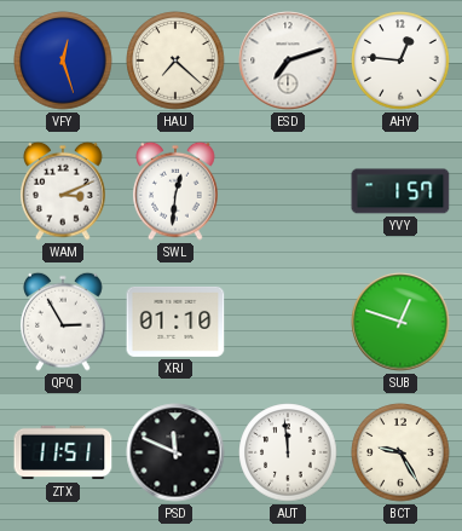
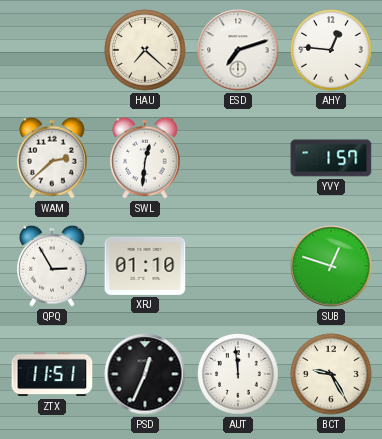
VFY: 12:27 -> none (63, 60)
WAM: 3:11 -> 2:38 (52, 158)
PSD: 11:49 -> 12:34 (145, 374)
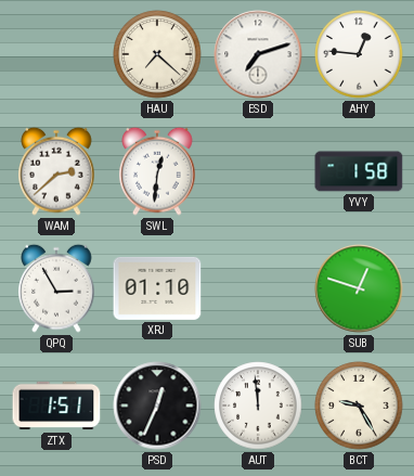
YVY: 1:57 -> 1:58 (359, 171)
ZTX: 11:51 -> 1:51 (56, 406)
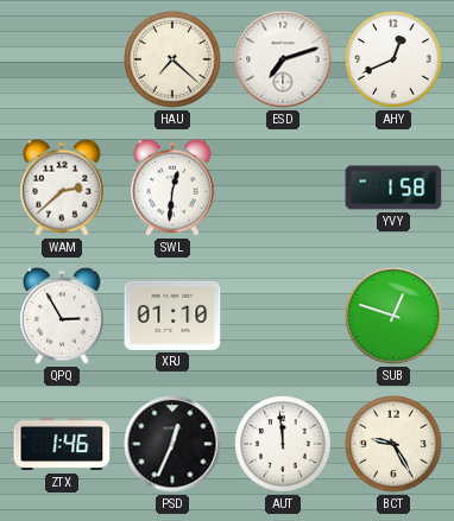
AHY: 12:46 -> 12:41 (393, 59)
ZTX: 1:51 -> 1:46 (62, 444)
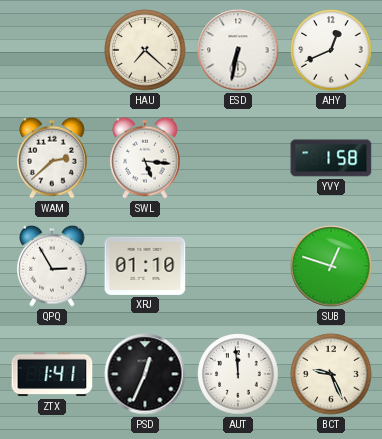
ESD: 7:12 -> 6:32 (238, 50)
SWL: 12:31 -> 5:16 (145, 158)
ZTX: 1:46 -> 1:41 (52, 374)
BCT: 9:25 -> 9:26 (331, 374)
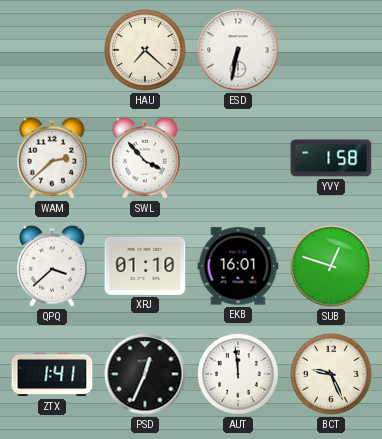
AHY: 12:41 -> none (331, 50)
SWL: 5:16 -> 3:53 (145, 158)
QPQ: 2:55 -> 3:38 (52, 266)
EKB: none -> 16:01 (238, 266)
